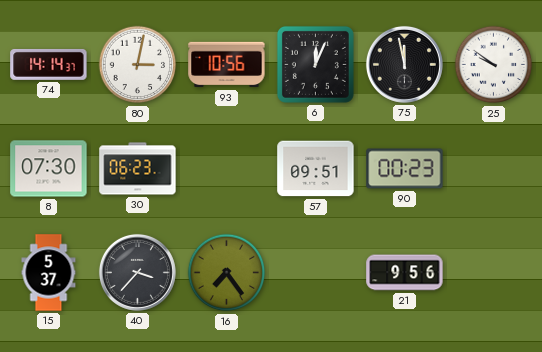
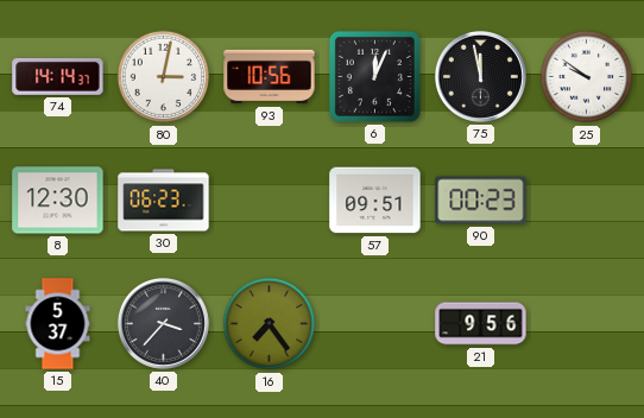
8: 07:30 -> 12:30 (58, 201)
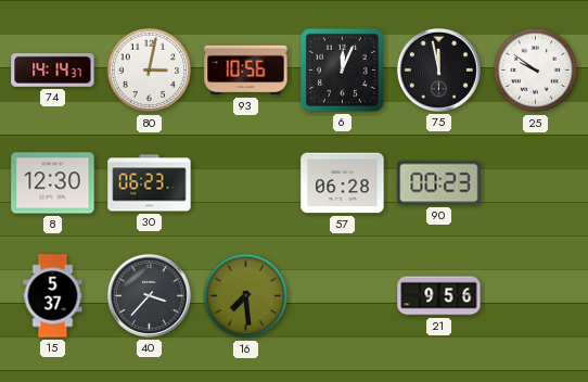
57: 09:51 -> 06:28 (343, 183)
16: 7:24 -> 7:29 (246, 296)
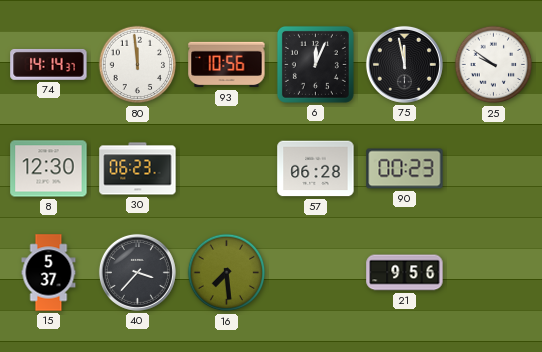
80: 3:02 -> 11:59 (138, 65)
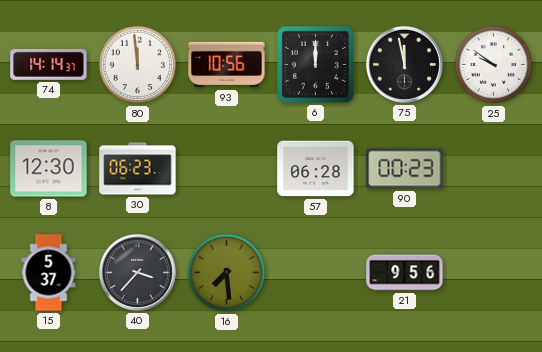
6: 12:04 -> 12:00 (315, 64)
